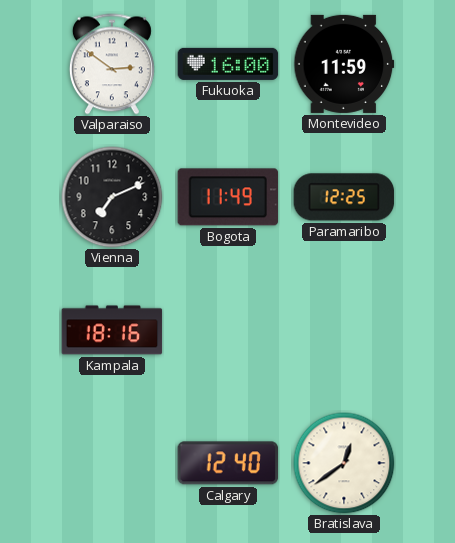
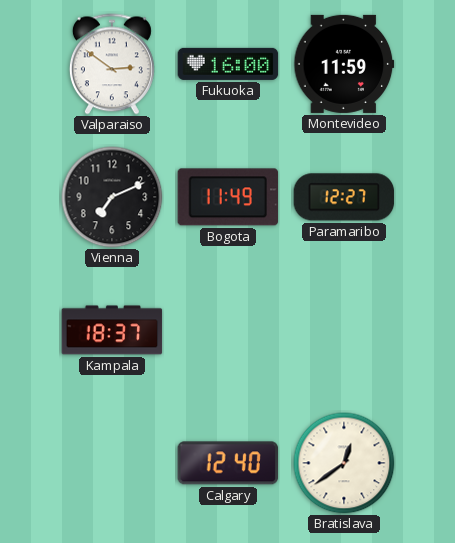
Paramaribo: 12:25 -> 12:27 (344, 197)
Kampala: 18:16 -> 18:37 (112, 330)
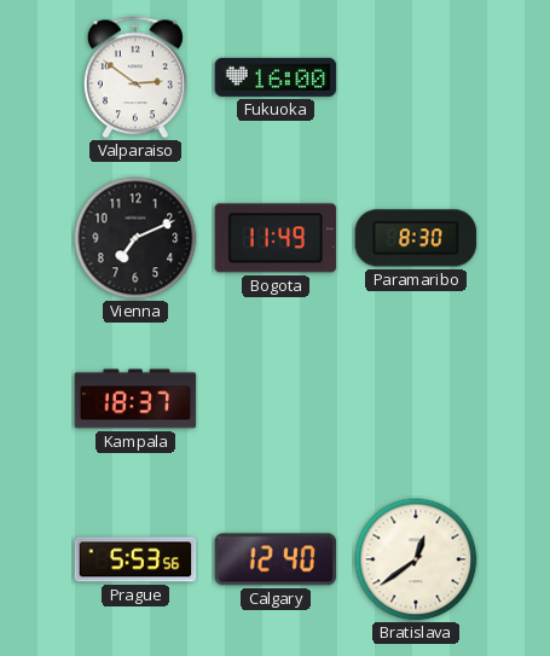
Montevideo: 11:59 -> none (344, 64)
Paramaribo: 12:27 -> 8:30 (416, 238)
Prague: none -> 5:53 (135, 559)
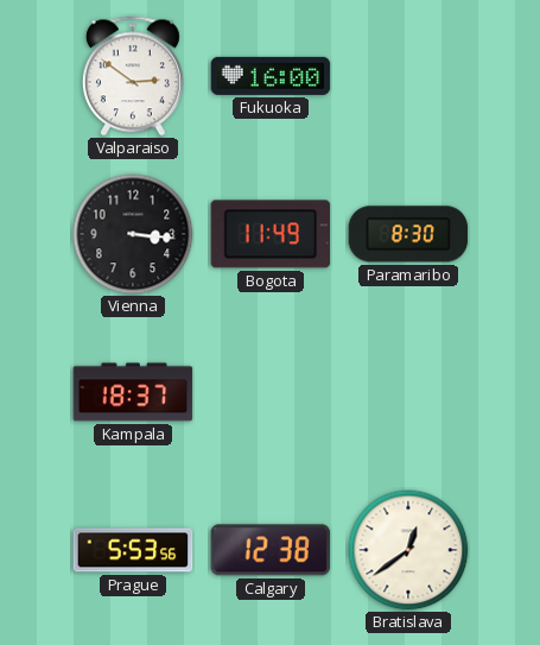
Vienna: 7:11 -> 3:16 (133, 234)
Calgary: 12:40 -> 12:38 (271, 550)
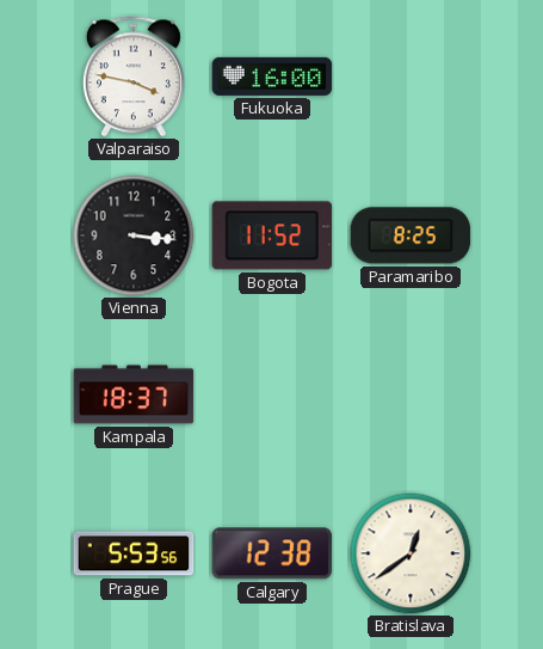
Valparaiso: 2:51 -> 3:47 (134, 76)
Bogota: 11:49 -> 11:52 (272, 235)
Paramaribo: 8:30 -> 8:25 (411, 235)
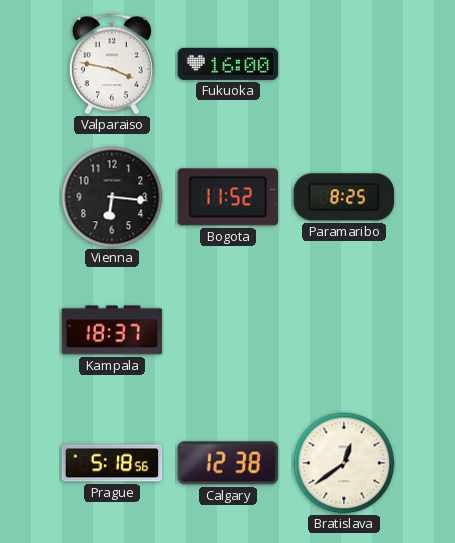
Vienna: 3:16 -> 6:16 (112, 197)
Prague: 5:53 -> 5:18 (112, 463)
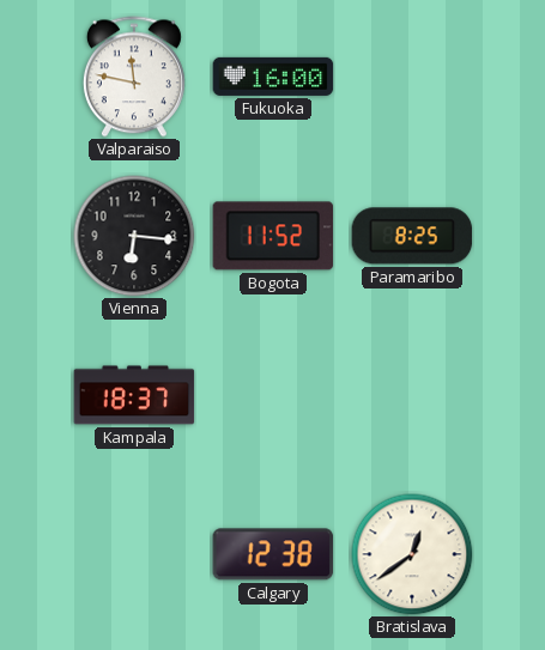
Valparaiso: 3:47 -> 11:47 (134, 77)
Prague: 5:18 -> none (112, 463)
